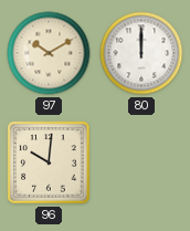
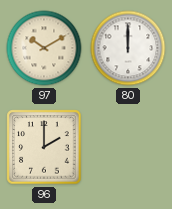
96: 10:01 -> 2:00 (44, 147)
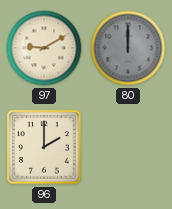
97: 10:10 -> 9:10 (44, 48)
80 dial: white -> grey (128, 48)
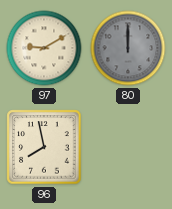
96: 2:00 -> 7:58 (44, 147)
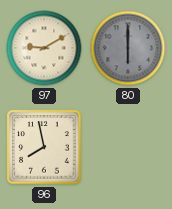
80: 12:00 -> 6:00 (128, 48)
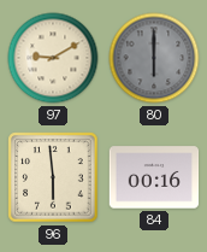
96: 7:58 -> 5:59 (53, 177)
84: none -> 00:16 (154, 177)
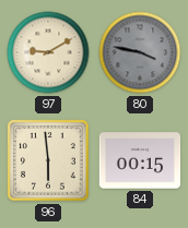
80: 6:00 -> 3:47 (140, 52)
84: 00:16 -> 00:15 (140, 160)
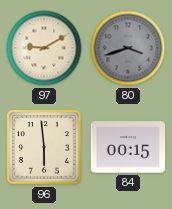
80: 3:47 -> 3:42 (128, 48)
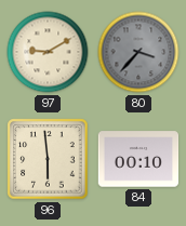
80: 3:42 -> 3:37 (138, 52)
84: 00:15 -> 00:10 (138, 159)
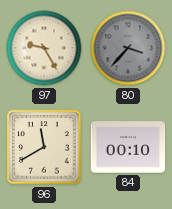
97: 9:10 -> 9:25 (44, 48)
96: 5:59 -> 11:40 (44, 147)
